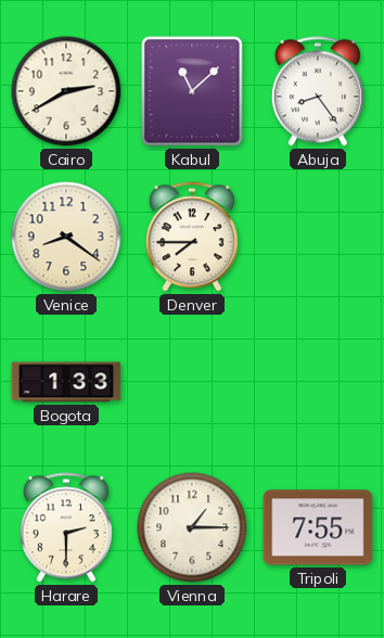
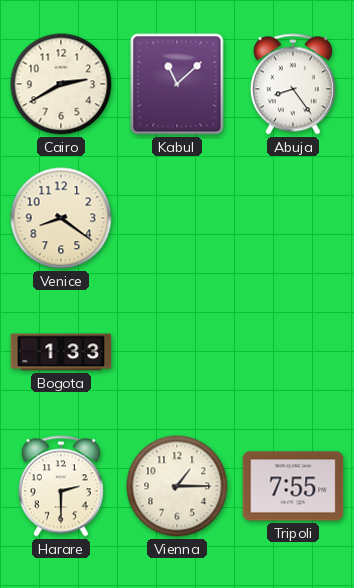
Denver: 7:45 -> none (192, 237)
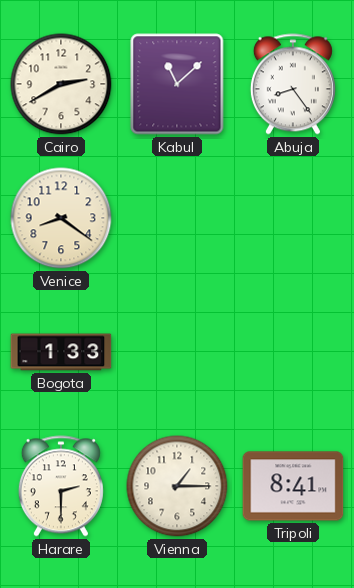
Tripoli: 7:55 -> 8:41 (293, 486)
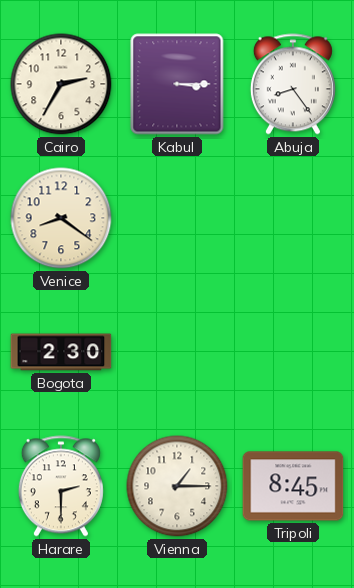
Cairo: 2:40 -> 2:35 (61, 84)
Kabul: 11:08 -> 3:15 (177, 84)
Bogota: 1:33 -> 2:30 (61, 352)
Tripoli: 8:41 -> 8:45 (293, 486)
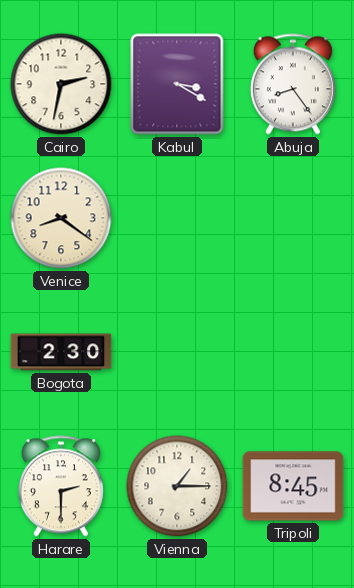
Cairo: 2:35 -> 2:32 (61, 84)
Kabul: 3:15 -> 3:20 (177, 84)
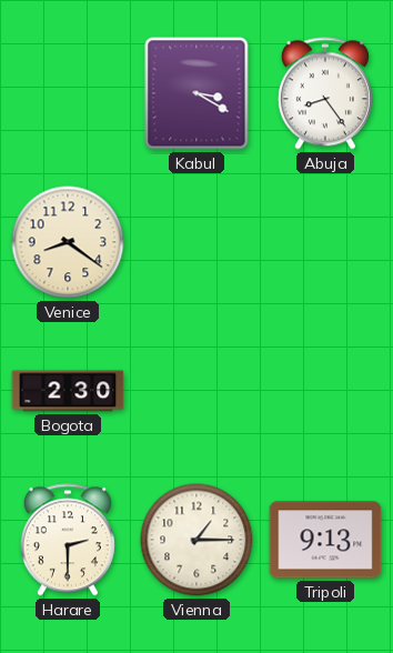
Cairo: 2:32 -> none (61, 84)
Tripoli: 8:45 -> 9:13 (325, 540)
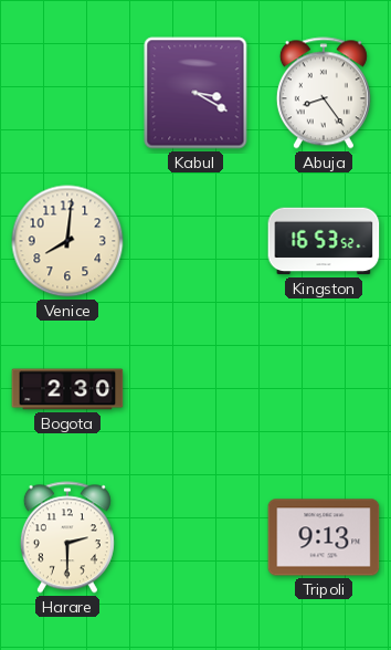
Venice: 8:21 -> 8:01 (67, 241)
Kingston: none -> 16:53 (324, 241)
Vienna: 1:15 -> none (196, 540)
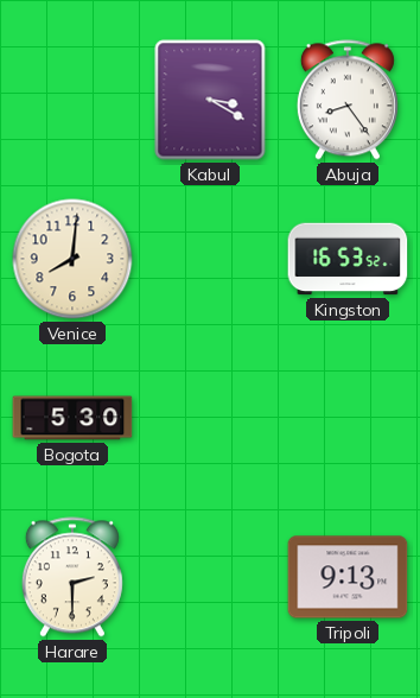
Bogota: 2:30 -> 5:30 (72, 418)
